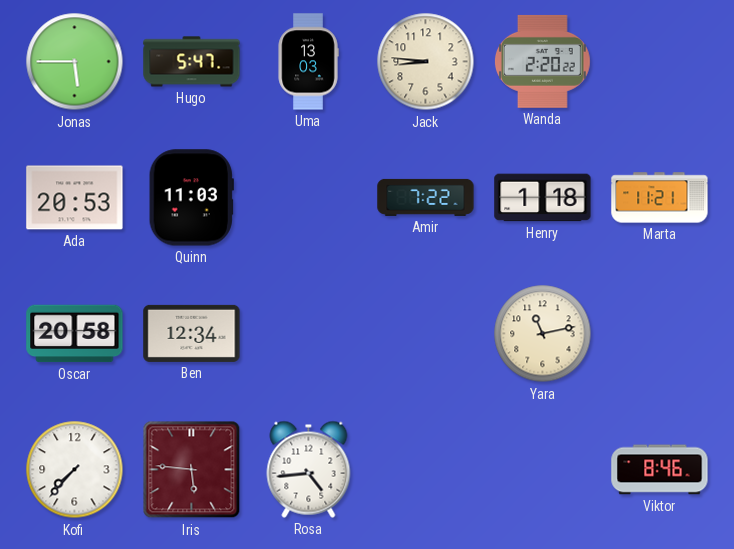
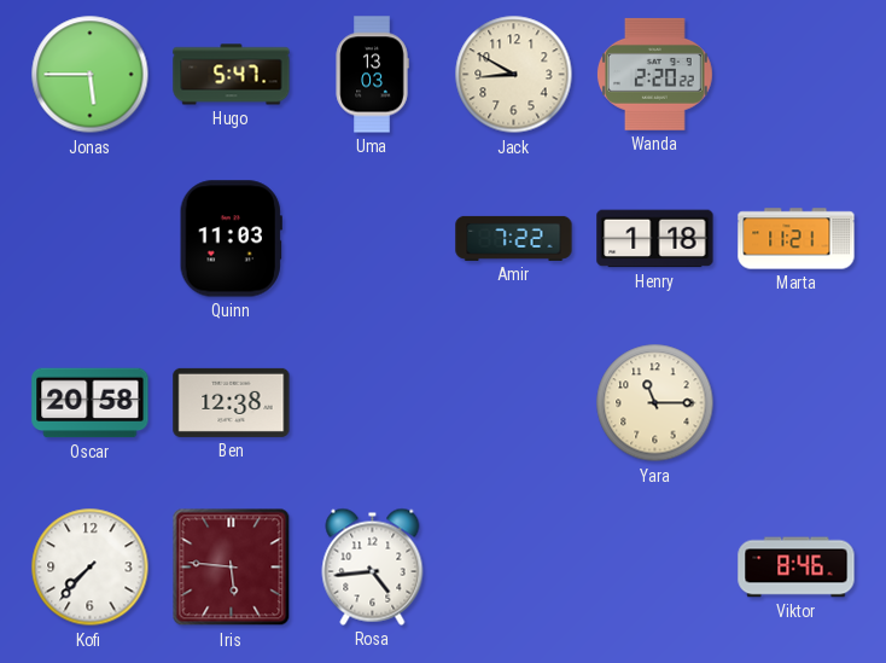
Jack: 8:46 -> 8:50 (514, 75)
Ada: 20:53 -> none (75, 198)
Ben: 12:34 -> 12:38 (232, 402)
Yara: 11:13 -> 11:15 (655, 403)
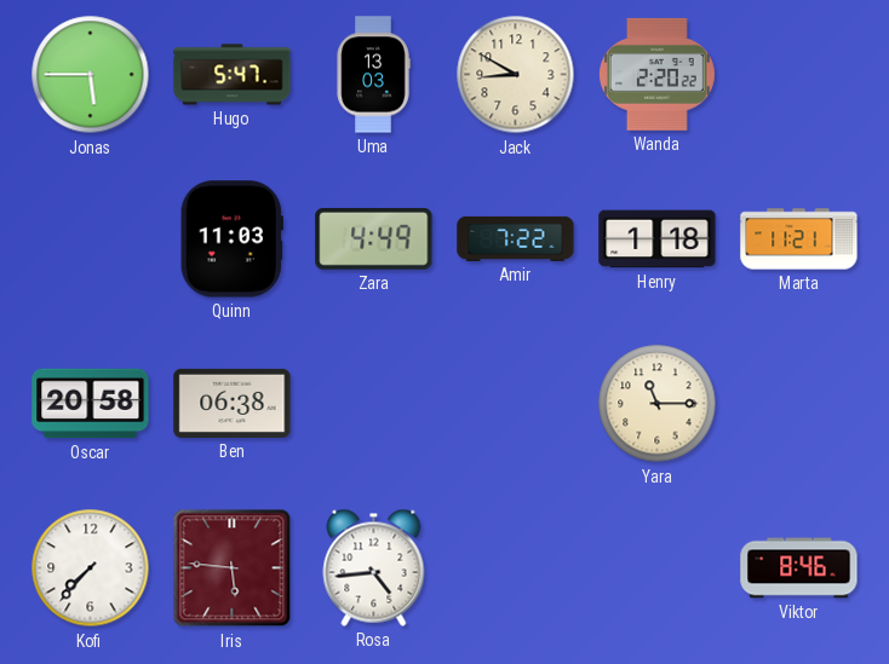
Zara: none -> 4:49 (374, 238)
Ben: 12:38 -> 06:38 (233, 403)
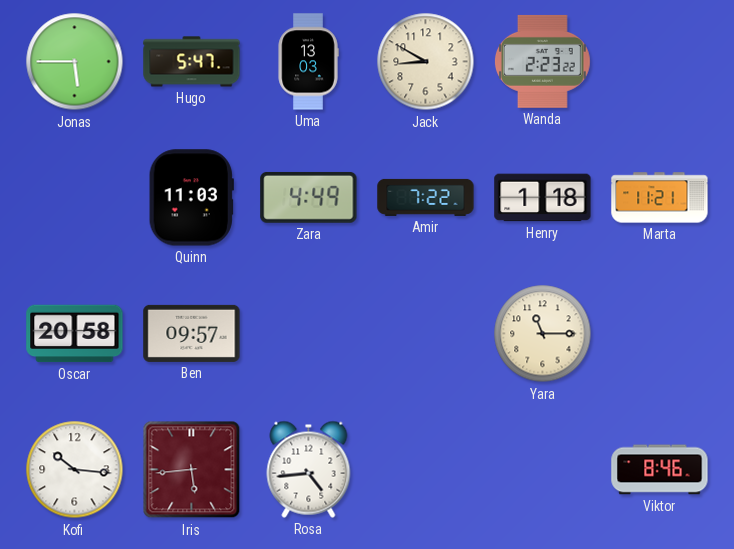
Wanda: 2:20 -> 2:23 (542, 61)
Ben: 06:38 -> 09:57 (192, 333)
Kofi: 7:37 -> 10:16 (75, 470)
Iris: 5:46 -> 5:44 (192, 470)
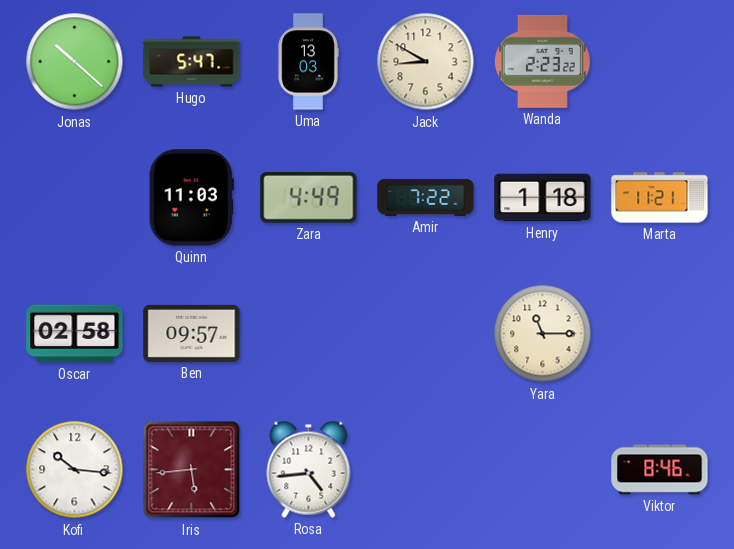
Jonas: 5:45 -> 10:22 (75, 62)
Oscar: 20:58 -> 02:58 (75, 334)
